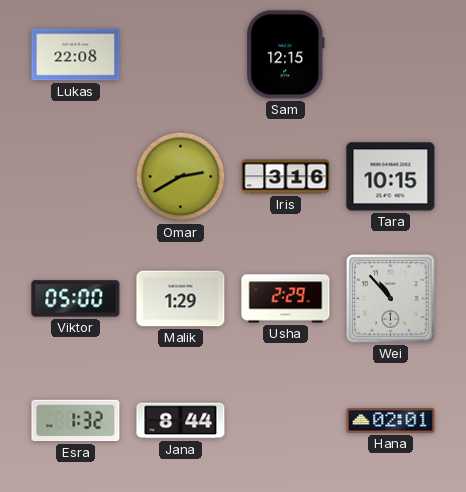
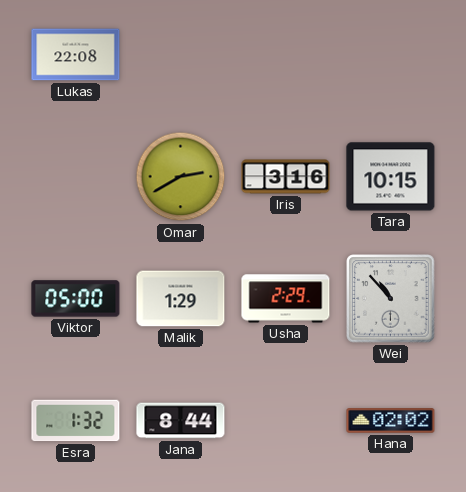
Sam: 12:15 -> none (286, 55)
Hana: 02:01 -> 02:02 (391, 421)
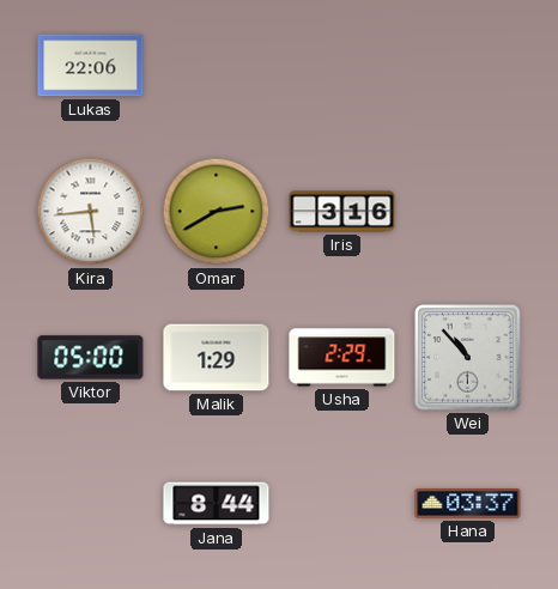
Lukas: 22:08 -> 22:06 (91, 66)
Kira: none -> 5:44 (91, 212)
Tara: 10:15 -> none (391, 177)
Esra: 1:32 -> none (76, 421)
Hana: 02:02 -> 03:37 (468, 504)
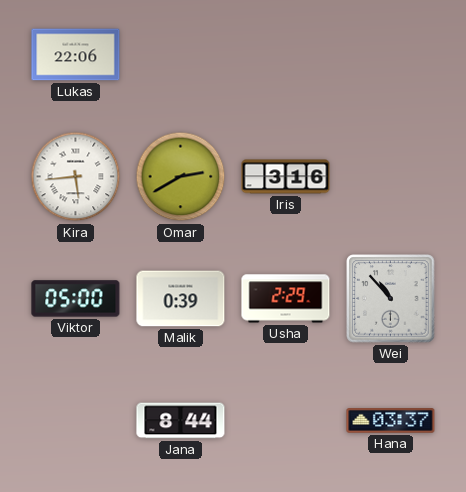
Malik: 1:29 -> 0:39 (181, 299)
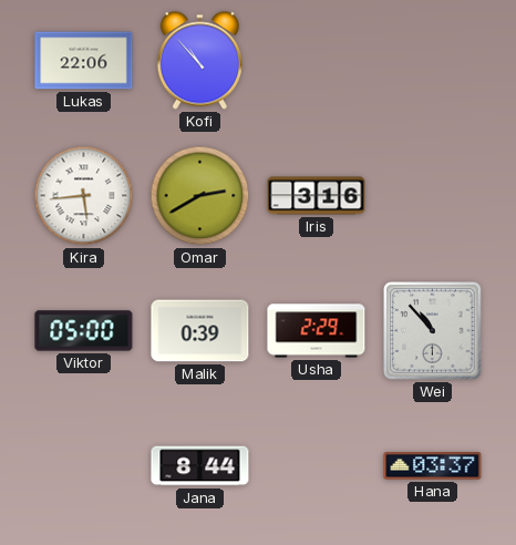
Kofi: none -> 10:53 (199, 61)
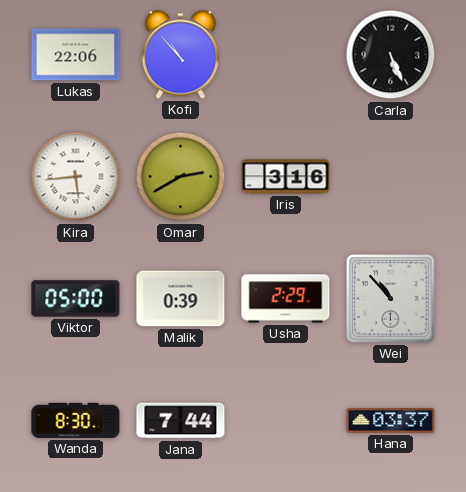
Carla: none -> 5:26 (391, 55)
Wanda: none -> 8:30 (76, 420)
Jana: 8:44 -> 7:44 (181, 421)
